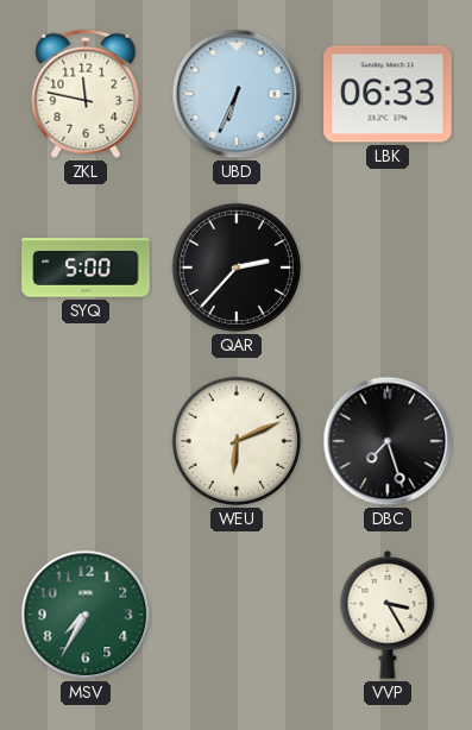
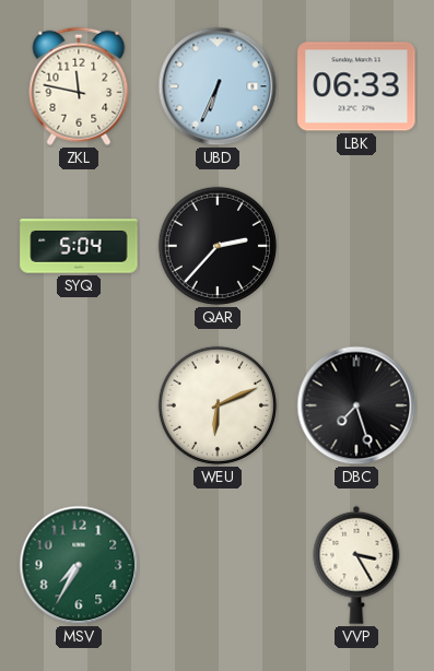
SYQ: 5:00 -> 5:04 (79, 246)
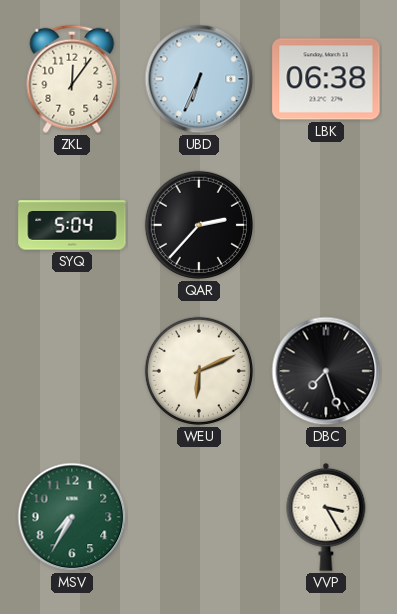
ZKL: 11:47 -> 12:06 (72, 79)
LBK: 06:33 -> 06:38 (326, 79)
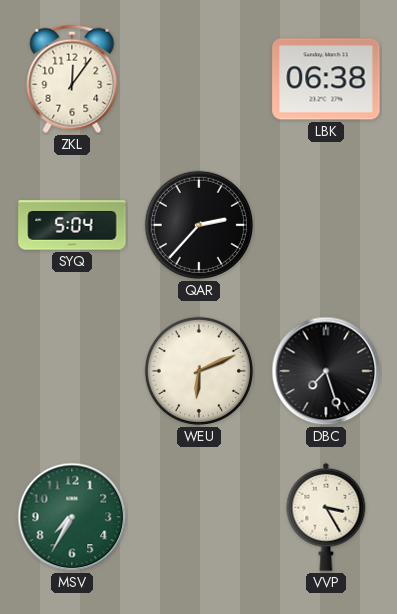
UBD: 6:34 -> none (199, 79)
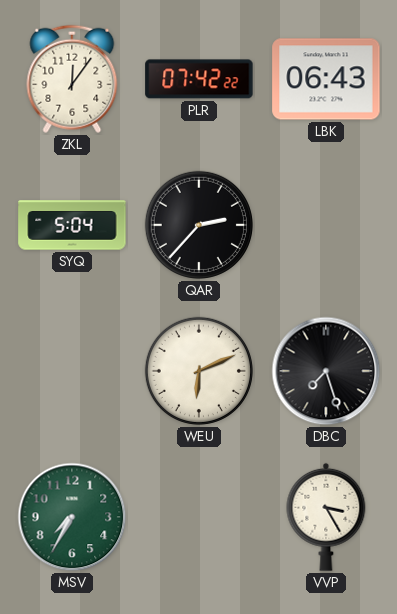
PLR: none -> 07:42 (199, 79)
LBK: 06:38 -> 06:43 (326, 79)
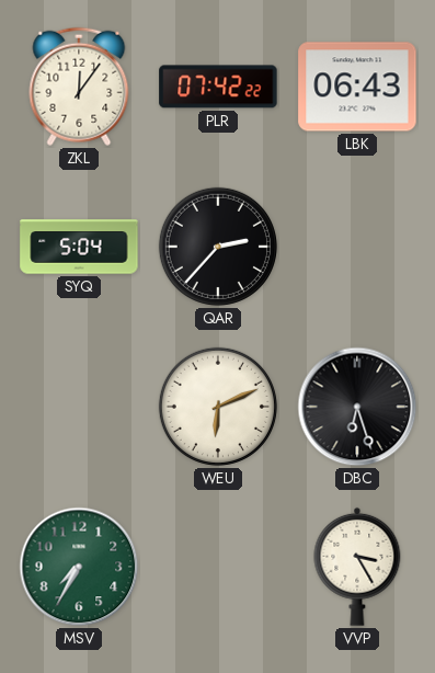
DBC: 7:27 -> 6:27 (357, 407)
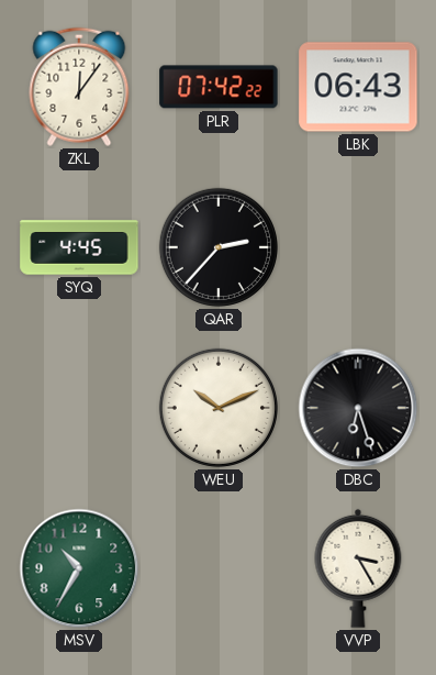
SYQ: 5:04 -> 4:45 (79, 247)
WEU: 6:11 -> 10:11 (219, 408)
MSV: 7:35 -> 10:35 (79, 568)
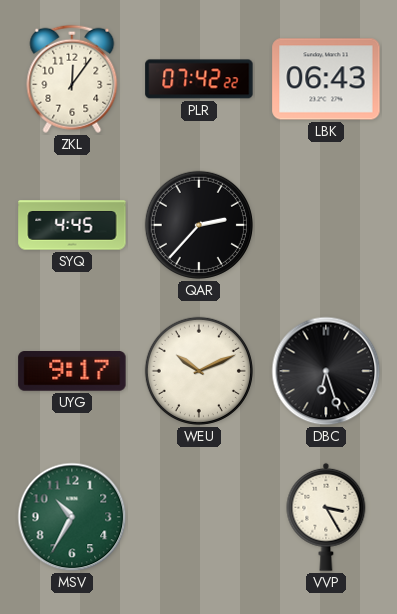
UYG: none -> 9:17 (72, 371)
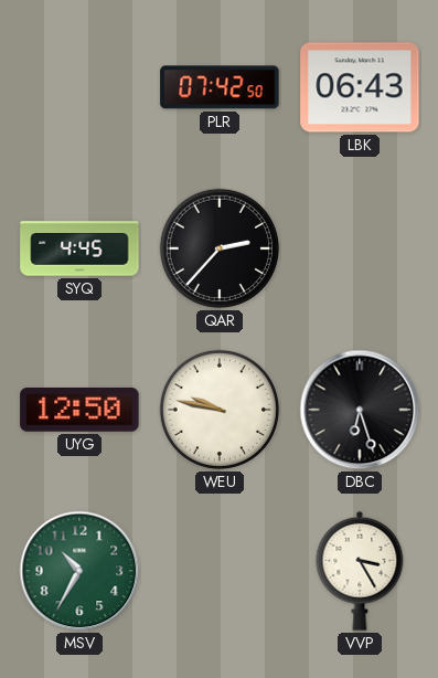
ZKL: 12:06 -> none (72, 79)
PLR: 07:42:22 -> 07:42:50 (220, 87)
UYG: 9:17 -> 12:50 (79, 410)
WEU: 10:11 -> 9:47 (220, 410)
